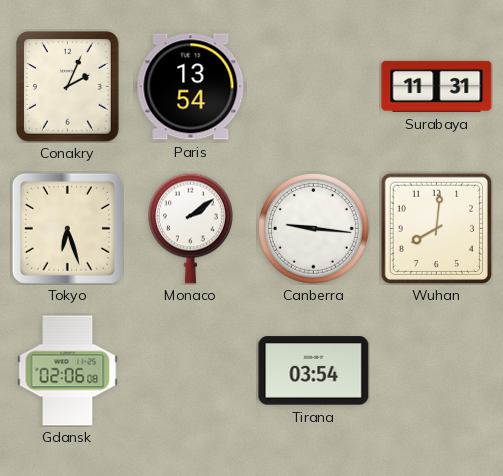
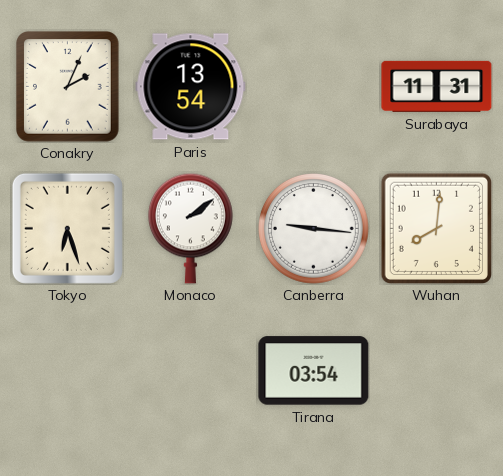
Gdansk: 02:06 -> none (68, 371)
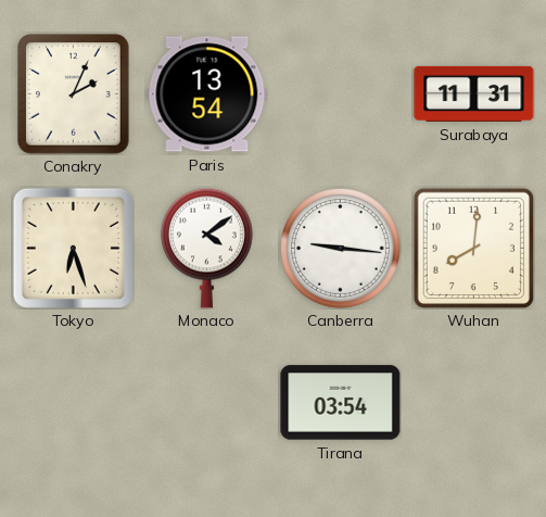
Monaco: 2:09 -> 4:09 (206, 248)
